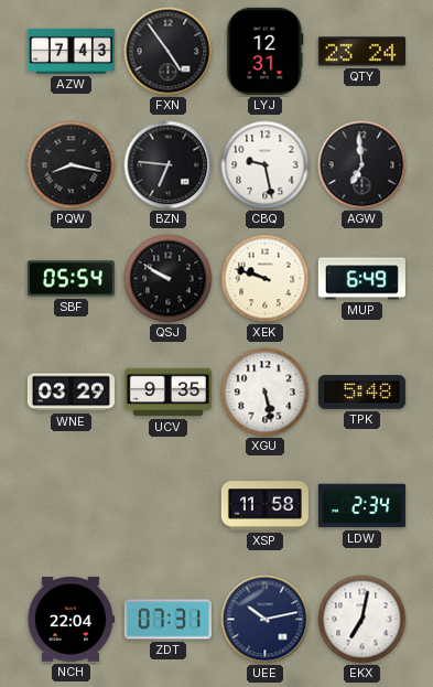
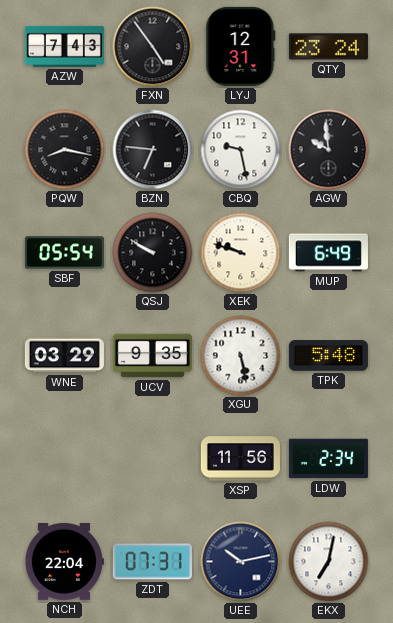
AGW: 6:59 -> 9:59 (329, 150)
XSP: 11:58 -> 11:56 (240, 459)
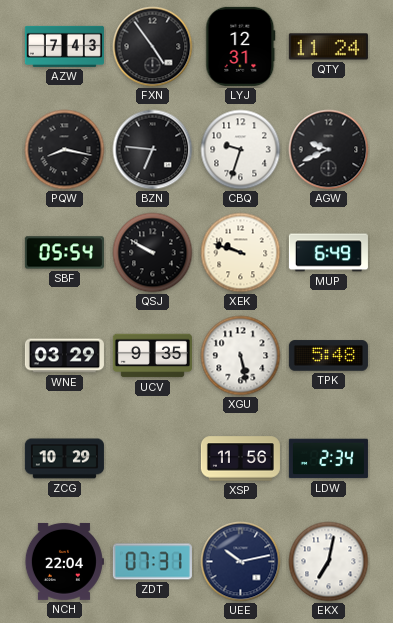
QTY: 23:24 -> 11:24 (328, 47)
CBQ: 9:28 -> 9:33 (241, 150)
AGW: 9:59 -> 9:41 (329, 150)
ZCG: none -> 10:29 (64, 459)
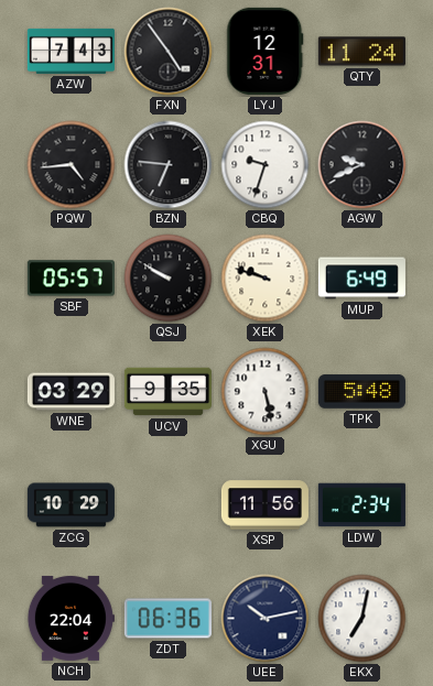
PQW: 8:17 -> 4:44 (72, 165)
SBF: 05:54 -> 05:57 (71, 279)
ZDT: 07:31 -> 06:36 (167, 619)
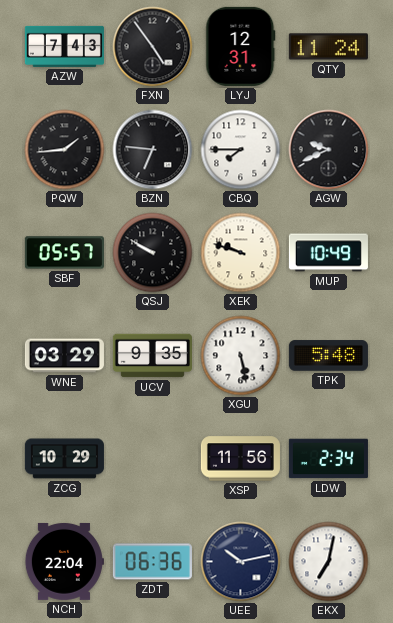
PQW: 4:44 -> 1:44 (65, 150)
CBQ: 9:33 -> 7:45 (241, 150)
MUP: 6:49 -> 10:49 (328, 253)
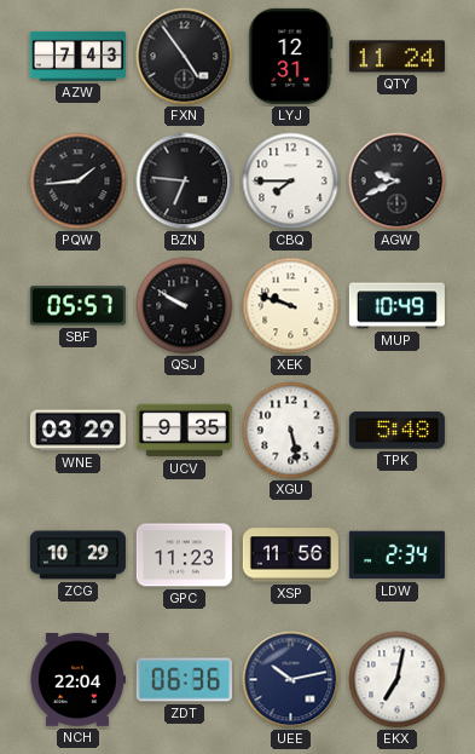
GPC: none -> 11:23 (184, 556)
